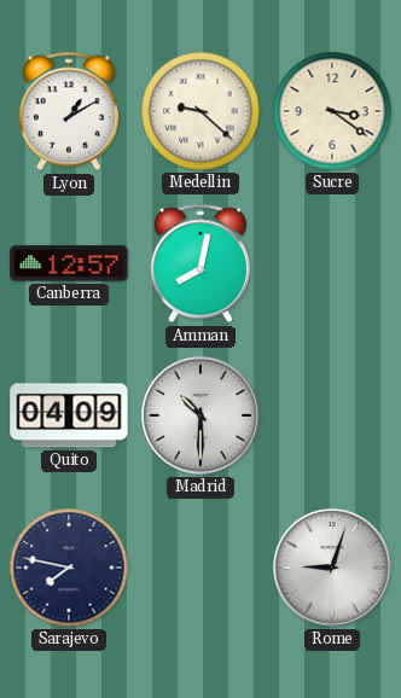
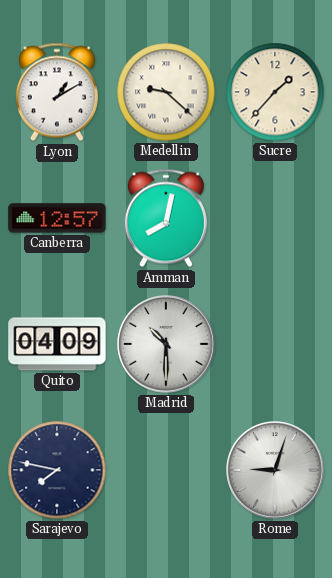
Sucre: 3:21 -> 1:37 (275, 92)
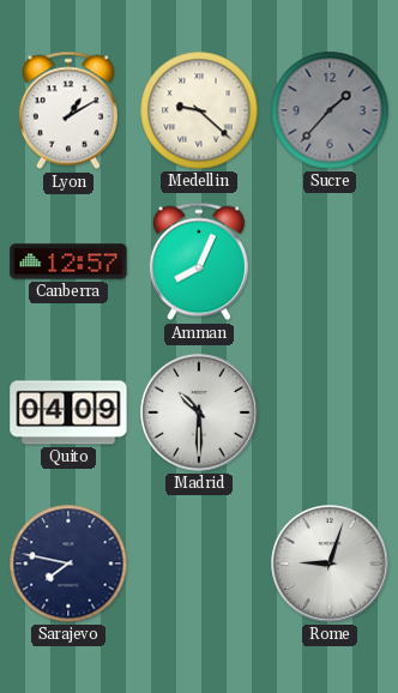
Sucre dial: cream -> grey (330, 110)
Amman: 8:02 -> 8:04 (199, 261)
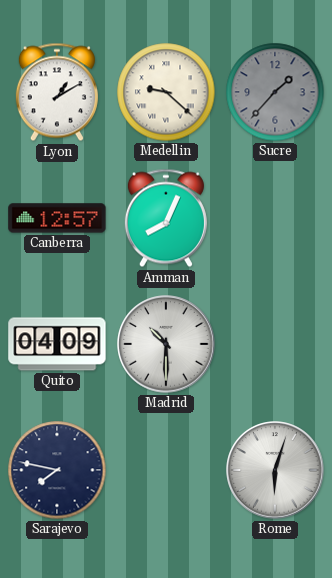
Rome: 9:03 -> 6:03 (275, 470)
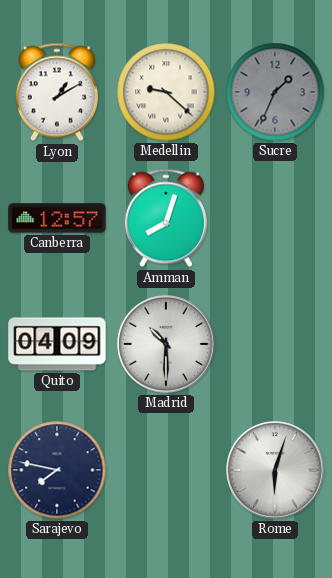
Sucre: 1:37 -> 1:34 (275, 92)
Amman: 8:04 -> 8:03 (166, 218)
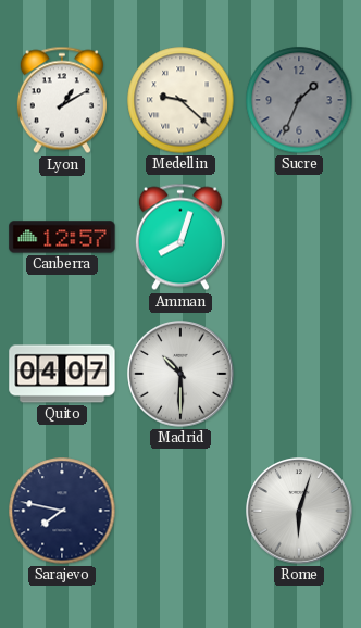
Quito: 04:09 -> 04:07 (62, 374)
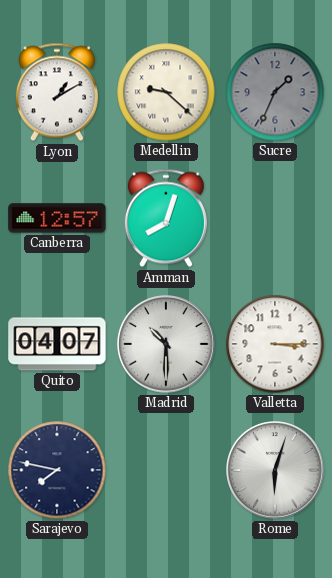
Valletta: none -> 3:15 (275, 344)
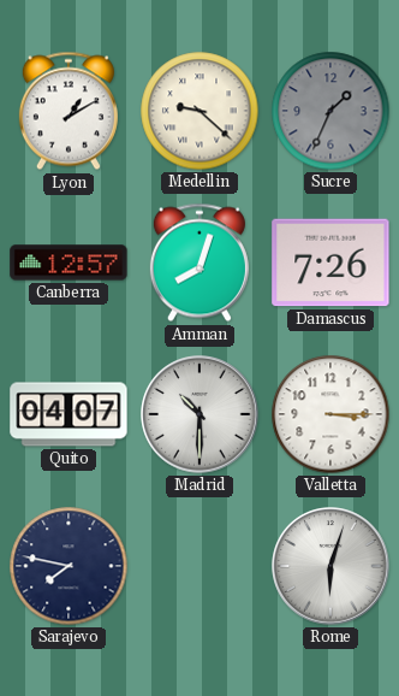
Damascus: none -> 7:26 (330, 263)
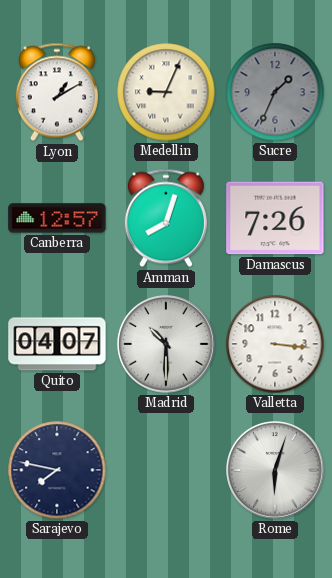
Medellin: 9:22 -> 9:04 (166, 92)
Valletta: 3:15 -> 3:16 (275, 344)
